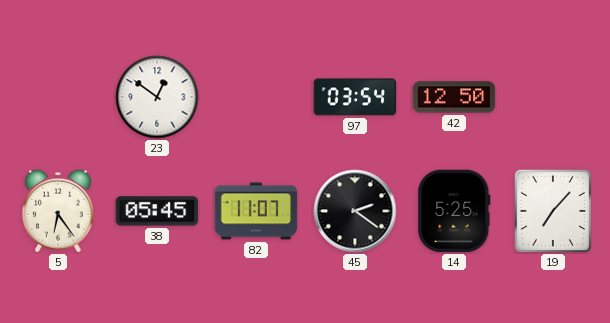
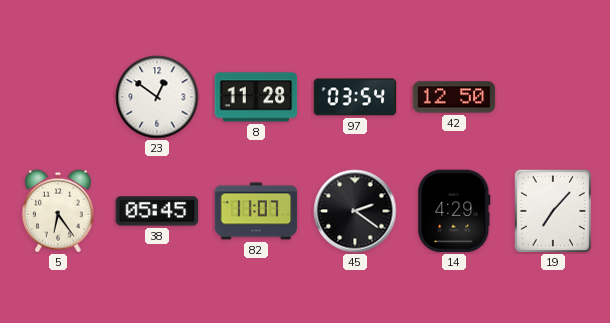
8: none -> 11:28 (256, 97)
14: 5:25 -> 4:29 (454, 211)
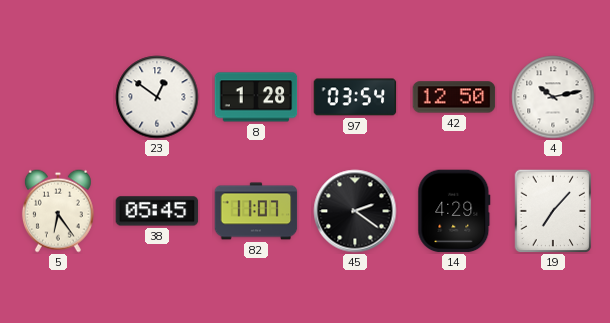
8: 11:28 -> 1:28 (256, 97)
4: none -> 10:13 (553, 97)
